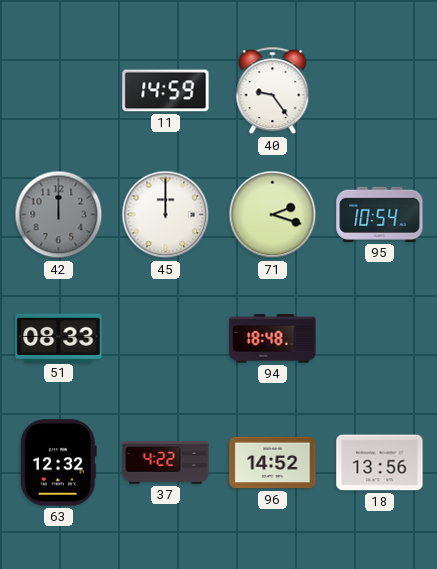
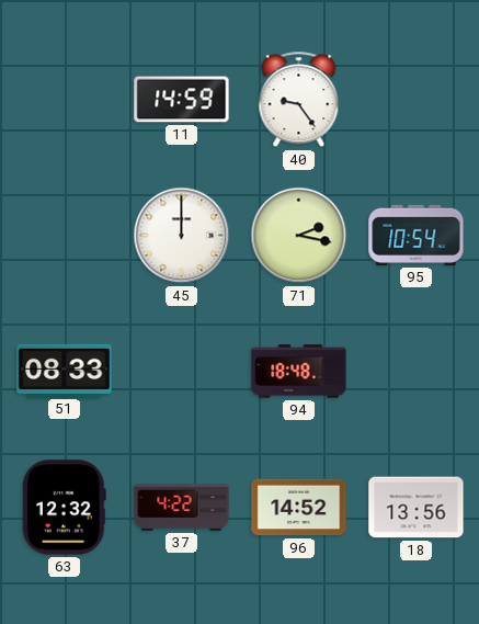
42: 12:00 -> none (59, 215)
71: 2:18 -> 2:17 (299, 236)
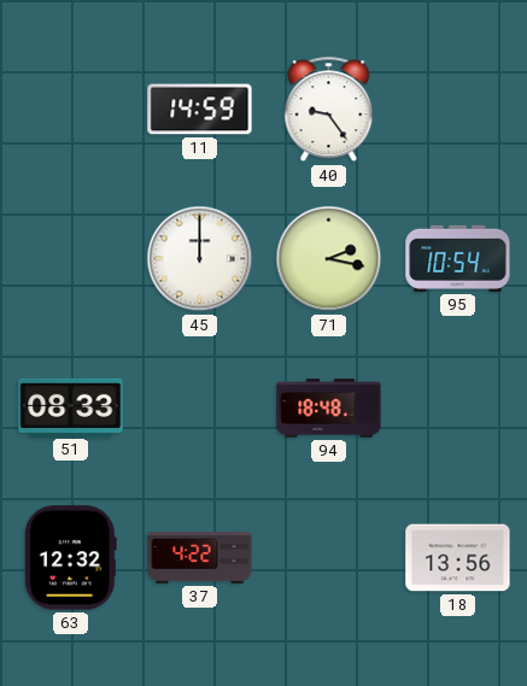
96: 14:52 -> none (299, 508)
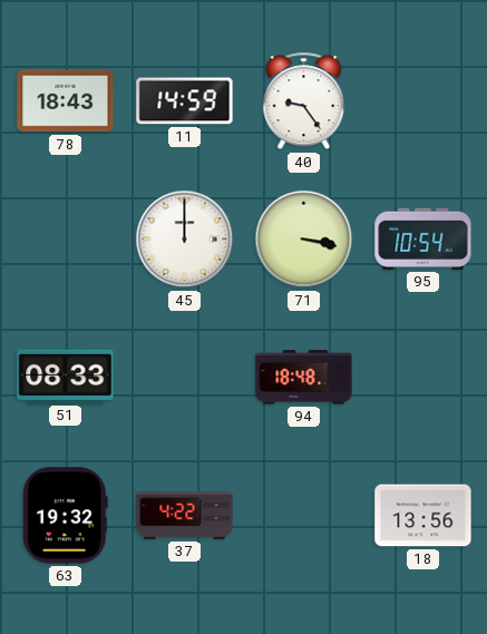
78: none -> 18:43 (66, 101)
71: 2:17 -> 3:17 (304, 240)
63: 12:32 -> 19:32 (65, 516)
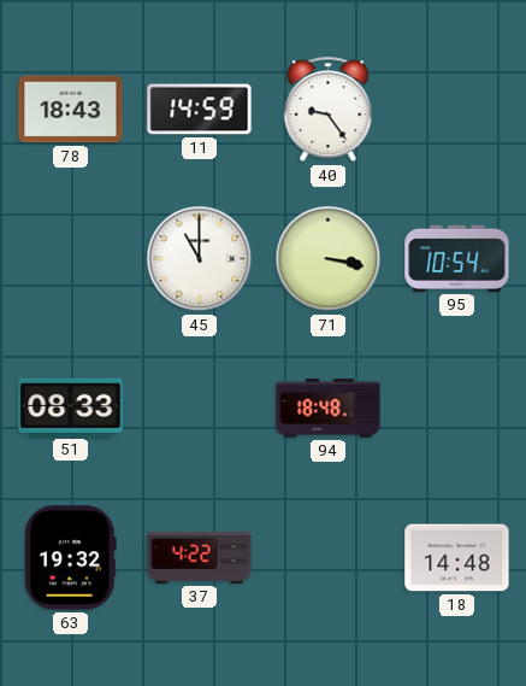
45: 12:00 -> 11:00 (200, 259)
18: 13:56 -> 14:48 (457, 558)
